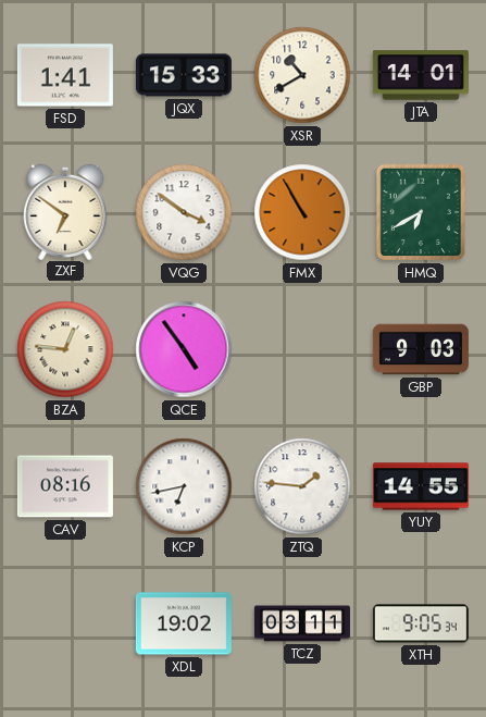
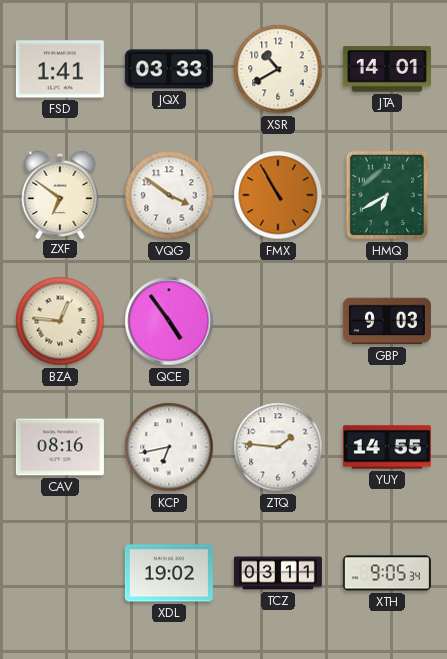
JQX: 15:33 -> 03:33 (169, 69)
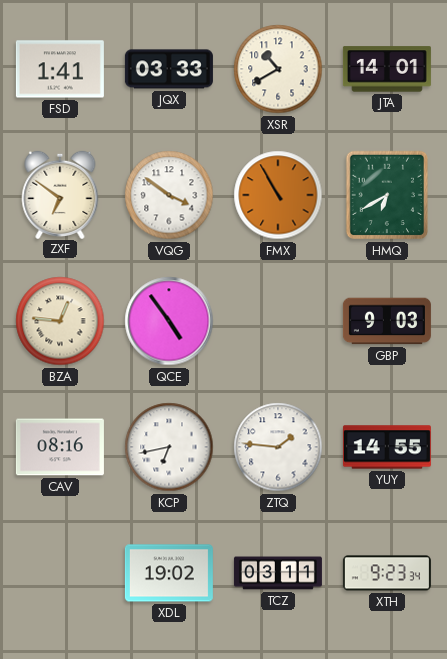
XTH: 9:05 -> 9:23 (387, 573)
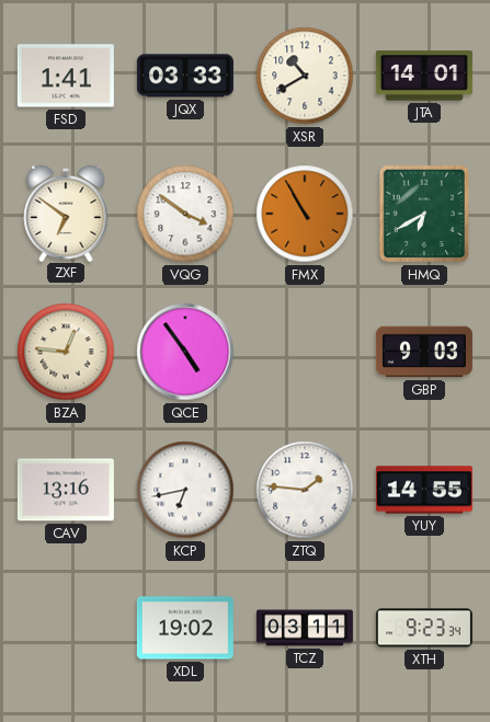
CAV: 08:16 -> 13:16 (66, 490)
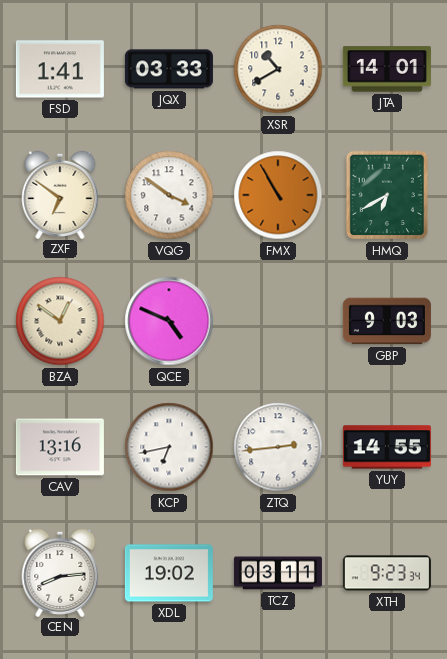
BZA: 12:46 -> 12:51 (60, 321)
QCE: 4:54 -> 4:49 (169, 321)
ZTQ: 1:46 -> 2:44 (278, 447)
CEN: none -> 8:14 (60, 572)
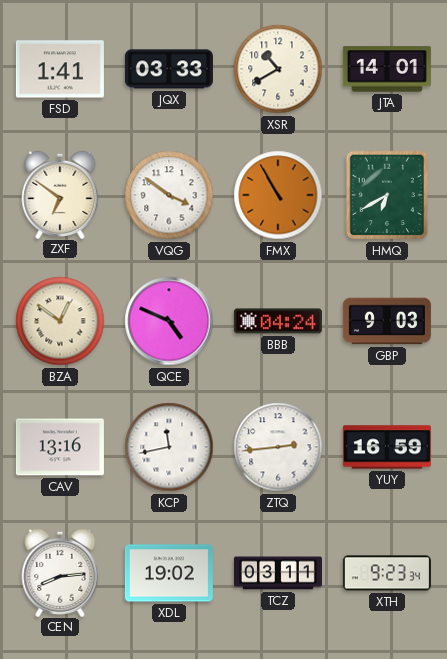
BBB: none -> 04:24 (278, 321)
KCP: 6:43 -> 11:43 (169, 447)
YUY: 14:55 -> 16:59 (387, 447)
